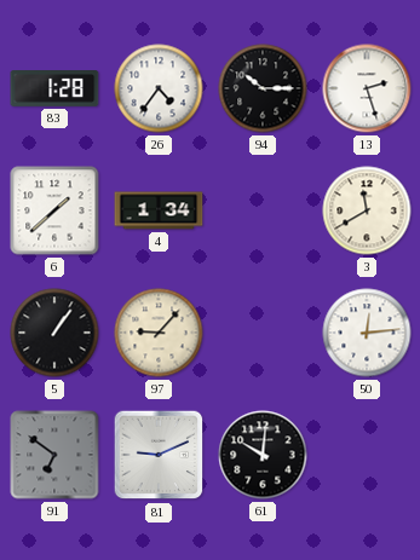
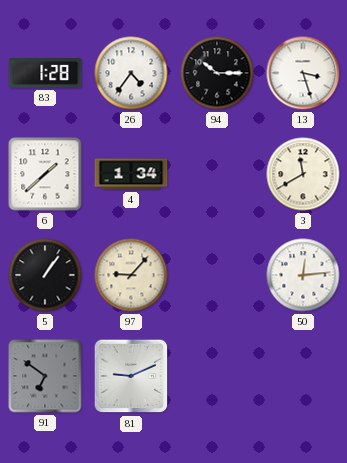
13: 2:27 -> 3:27 (303, 73)
61: 10:01 -> none (263, 455)
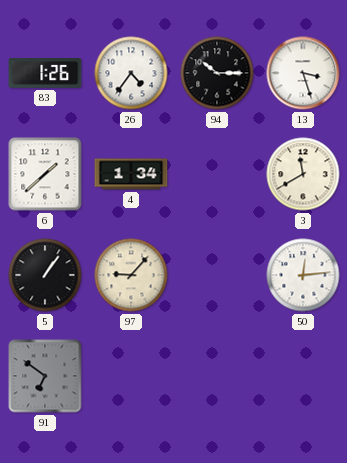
83: 1:28 -> 1:26 (45, 74)
81: 9:11 -> none (131, 376)
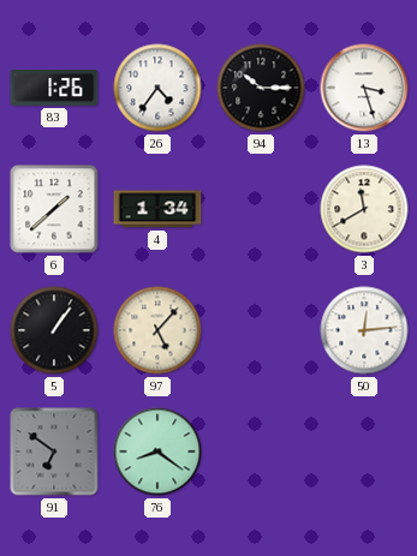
97: 9:07 -> 5:07 (157, 330)
76: none -> 8:21 (157, 452)
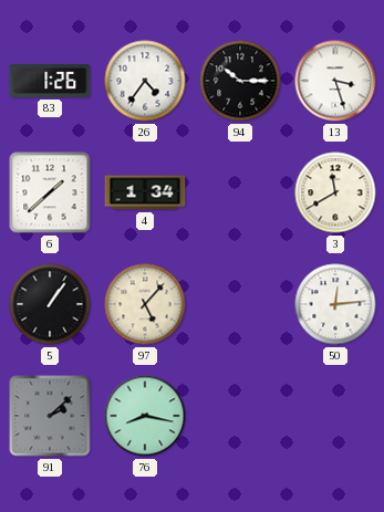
91: 6:51 -> 2:08 (50, 416)
76: 8:21 -> 8:17 (145, 416)
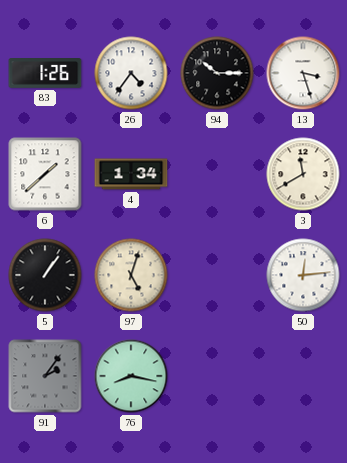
97: 5:07 -> 5:03 (131, 275)
91: 2:08 -> 2:06 (45, 376)
